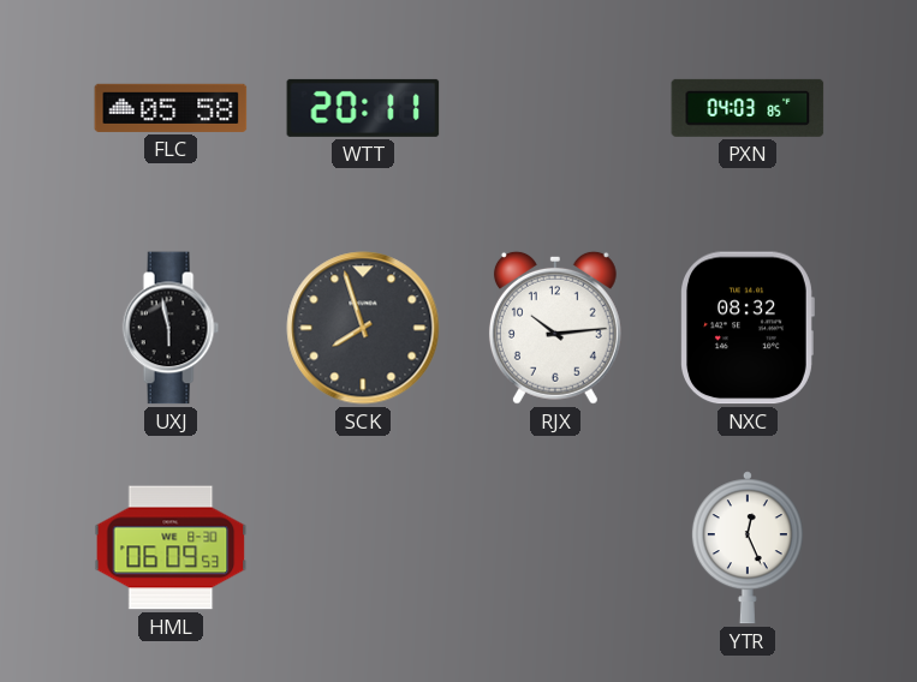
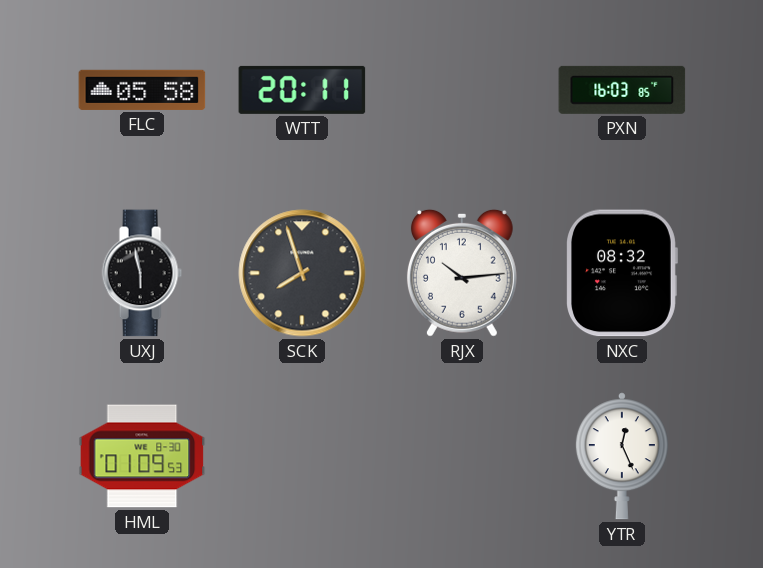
PXN: 04:03 -> 16:03 (622, 90)
HML: 06:09 -> 01:09 (142, 456)
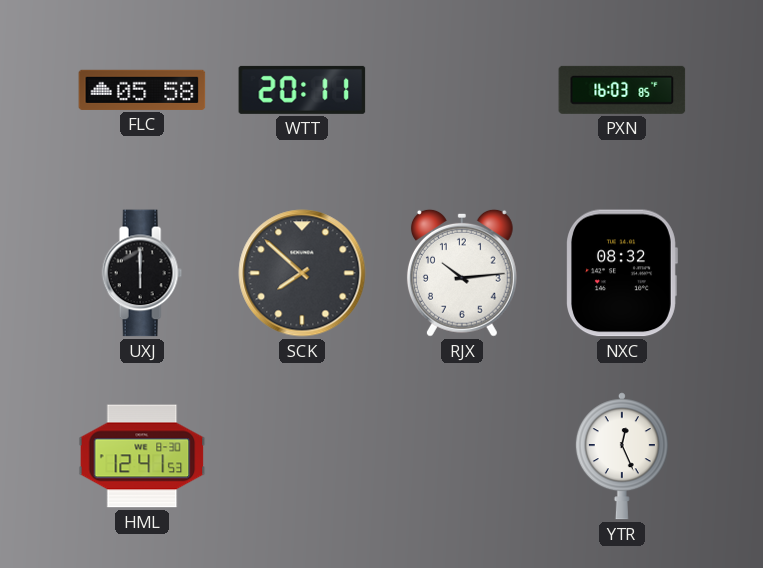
UXJ: 5:58 -> 6:00 (142, 273)
SCK: 7:57 -> 7:52 (302, 273)
HML: 01:09 -> 12:41 (142, 456)
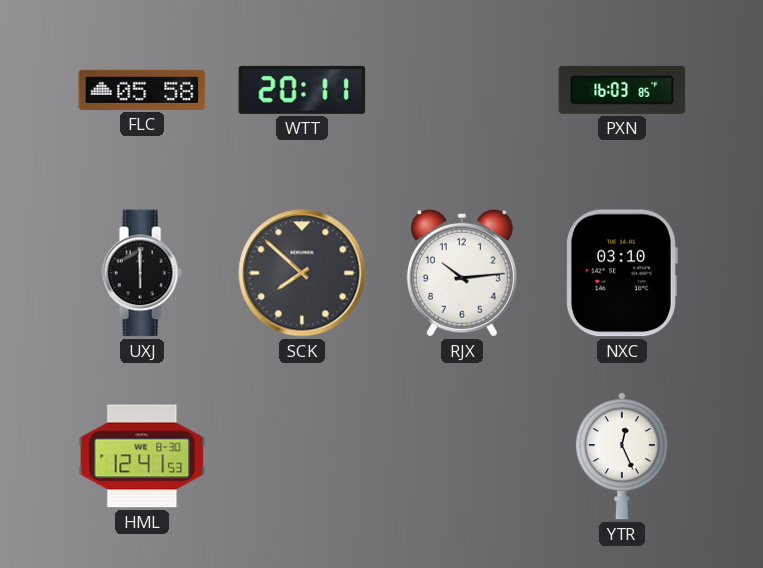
NXC: 08:32 -> 03:10 (622, 273)
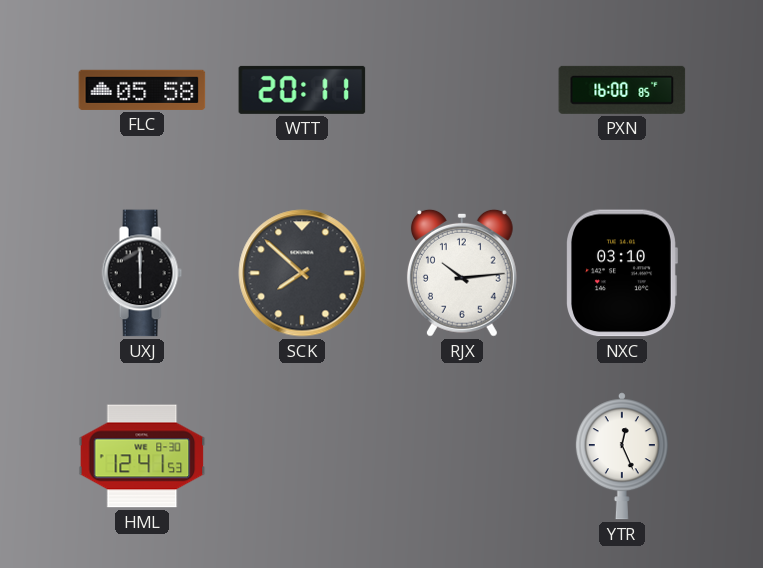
PXN: 16:03 -> 16:00 (622, 90)
